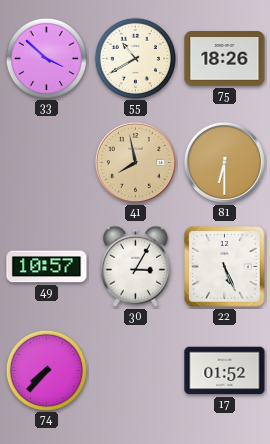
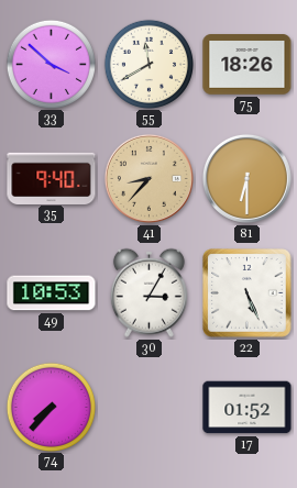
55: 10:40 -> 11:40 (148, 64)
35: none -> 9:40 (52, 178)
41: 7:58 -> 8:37 (148, 178)
49: 10:57 -> 10:53 (52, 293)
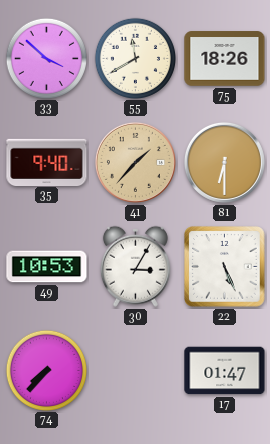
41: 8:37 -> 1:37 (135, 162)
17: 01:52 -> 01:47 (225, 371)
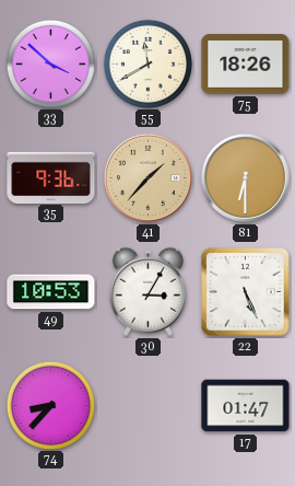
35: 9:40 -> 9:36 (51, 177)
74: 7:37 -> 8:37 (50, 405)
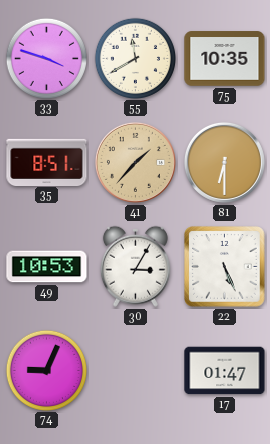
33: 3:52 -> 3:48 (46, 58)
75: 18:26 -> 10:35 (225, 59)
35: 9:36 -> 8:51 (47, 162)
74: 8:37 -> 9:04 (46, 370)
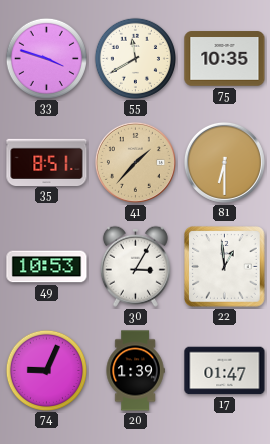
22: 5:26 -> 12:59 (225, 267)
20: none -> 1:39 (135, 371)
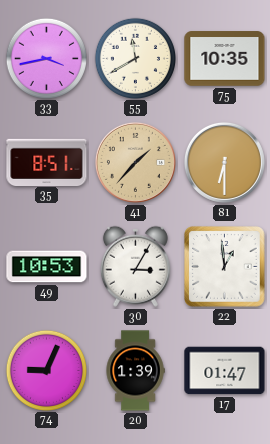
33: 3:48 -> 3:43 (46, 58)
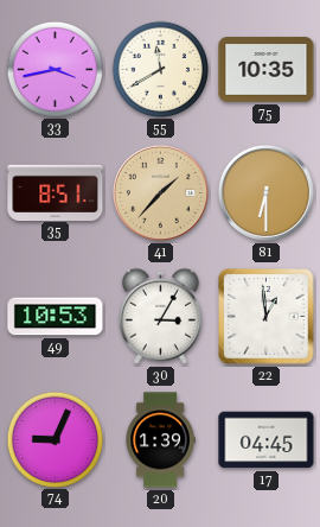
17: 01:47 -> 04:45 (267, 440)
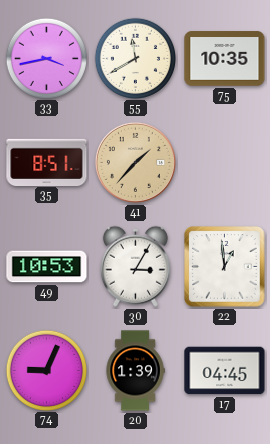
81: 6:30 -> none (265, 192)
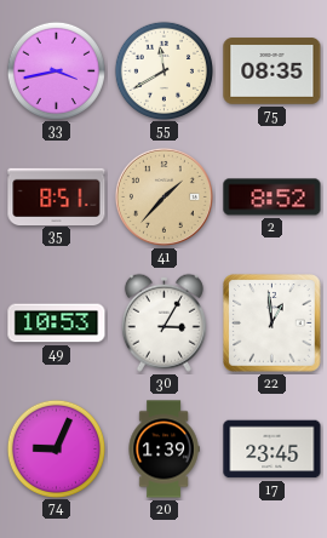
75: 10:35 -> 08:35 (272, 71)
2: none -> 8:52 (272, 198)
17: 04:45 -> 23:45 (272, 450)
